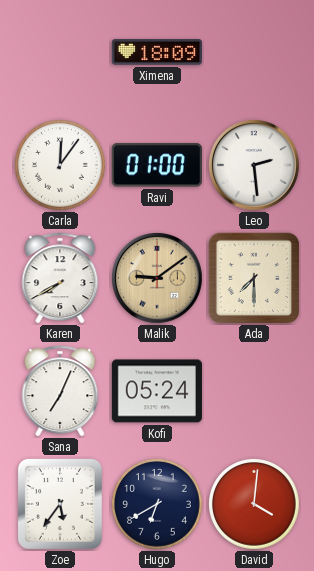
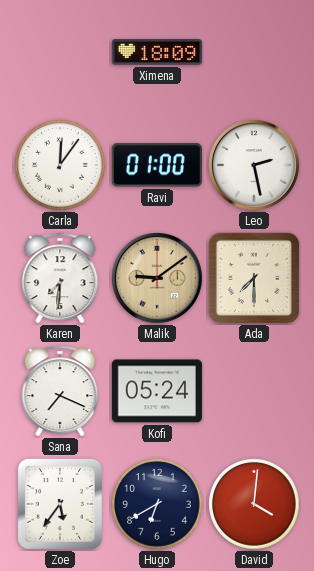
Leo: 2:29 -> 2:28 (255, 166)
Karen: 7:40 -> 7:31 (60, 278)
Sana: 7:04 -> 7:19 (60, 391)
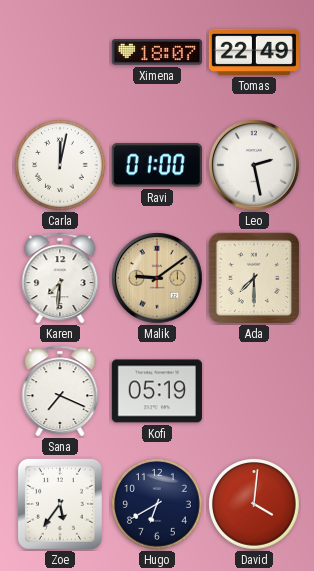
Ximena: 18:09 -> 18:07 (156, 52)
Tomas: none -> 22:49 (253, 52)
Carla: 12:06 -> 12:02 (61, 166)
Kofi: 05:24 -> 05:19 (157, 391)
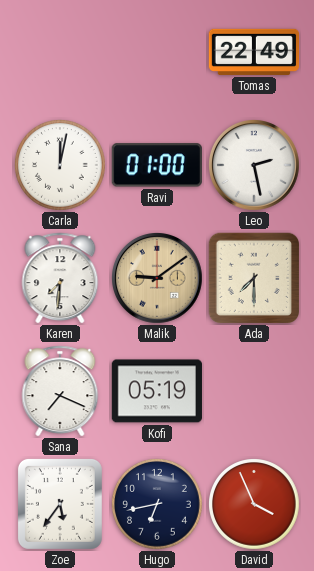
Ximena: 18:07 -> none (156, 52)
Hugo: 6:40 -> 6:43 (158, 505)
David: 4:01 -> 3:56 (255, 505)
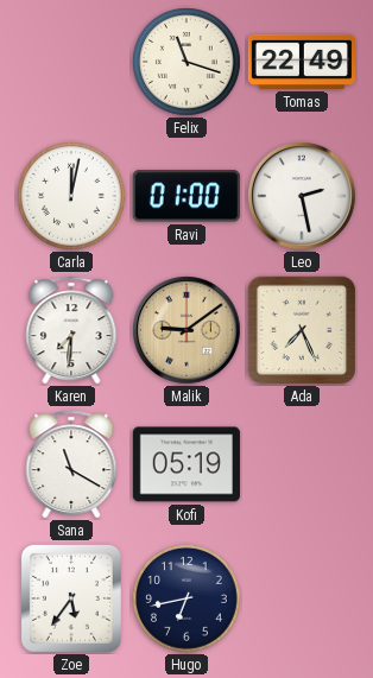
Felix: none -> 11:18 (188, 63)
Ada: 7:30 -> 7:26 (302, 330)
Sana: 7:19 -> 11:20 (71, 464)
David: 3:56 -> none (255, 505)
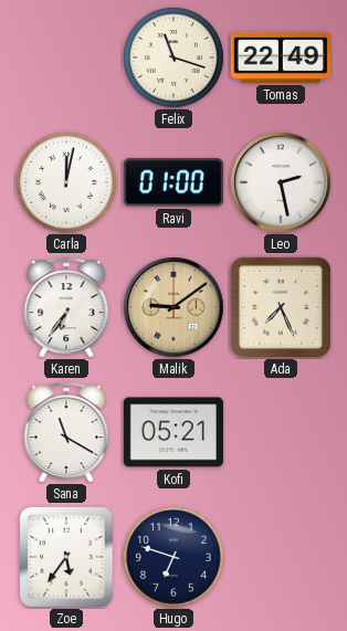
Karen: 7:31 -> 6:36 (66, 307)
Kofi: 05:19 -> 05:21 (173, 432)
Hugo: 6:43 -> 6:48 (175, 558)
